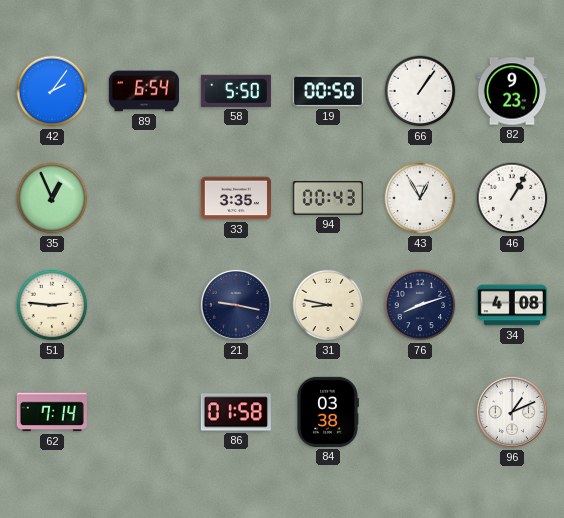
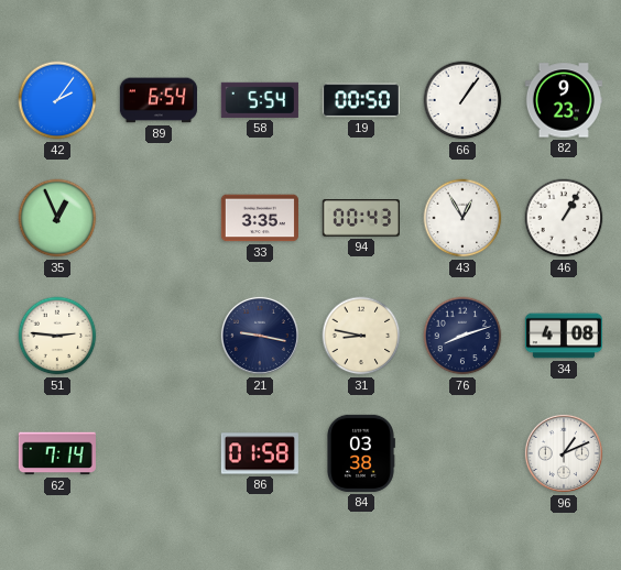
58: 5:50 -> 5:54 (260, 100)
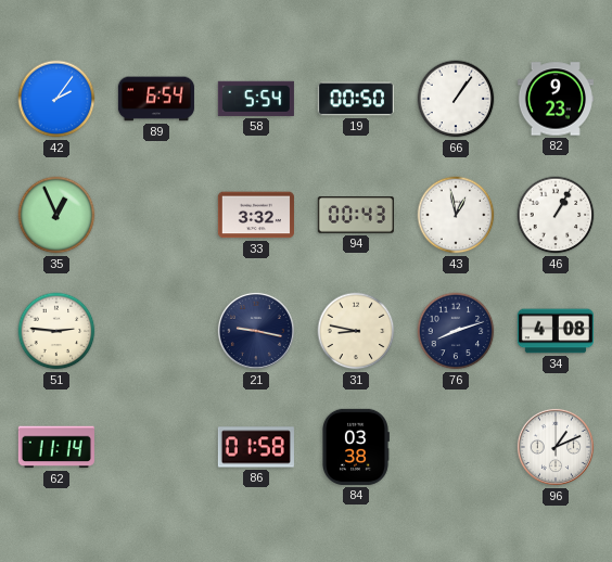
33: 3:35 -> 3:32 (256, 215)
43: 12:55 -> 12:58 (456, 215)
62: 7:14 -> 11:14 (56, 447)
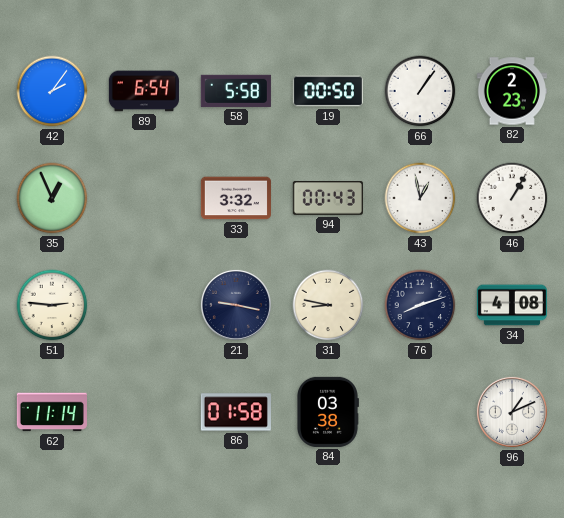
58: 5:54 -> 5:58 (236, 91)
82: 9:23 -> 2:23 (512, 91)
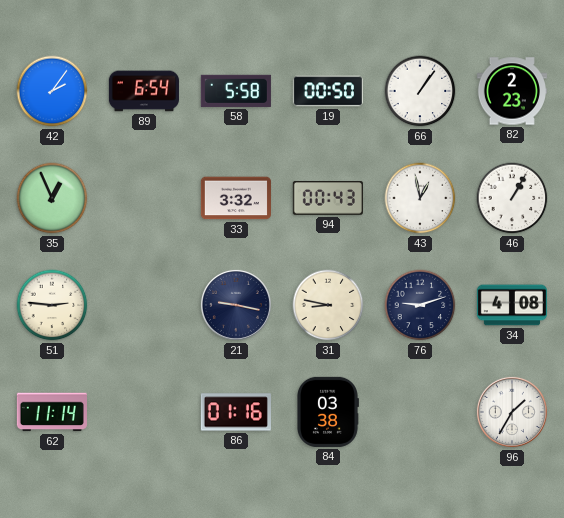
76: 8:12 -> 9:12 (420, 305)
86: 01:58 -> 01:16 (236, 412)
96: 1:11 -> 1:35 (512, 412)
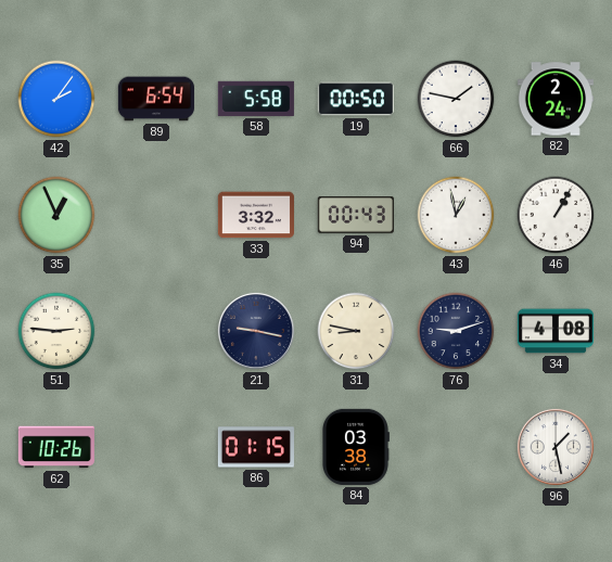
66: 1:06 -> 1:47 (456, 99)
82: 2:23 -> 2:24 (556, 99)
62: 11:14 -> 10:26 (56, 447)
86: 01:16 -> 01:15 (256, 447)
96: 1:35 -> 1:28 (556, 447)
